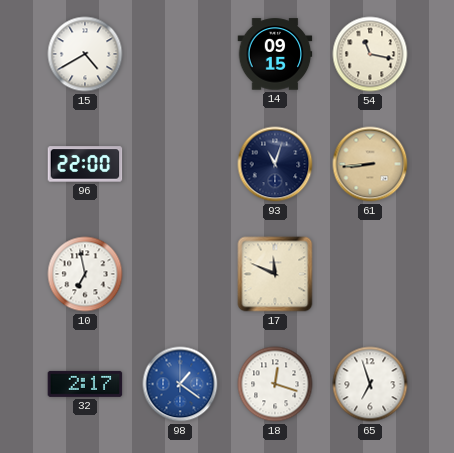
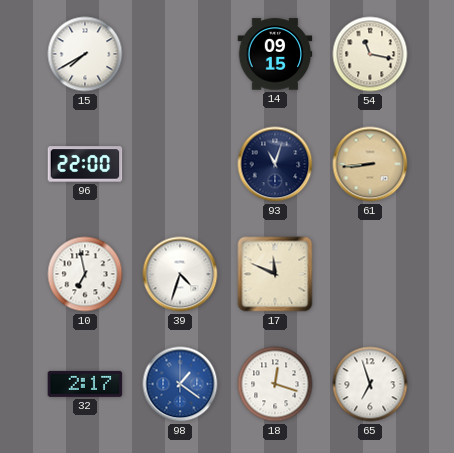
15: 4:40 -> 7:40 (85, 54)
39: none -> 4:33 (180, 274)
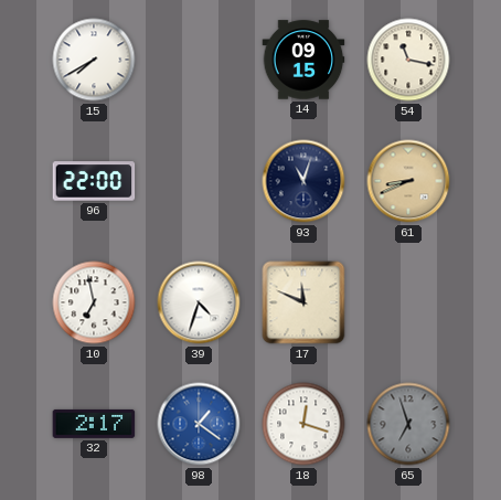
61: 8:44 -> 8:41 (408, 181)
65 dial: white -> grey (408, 424)
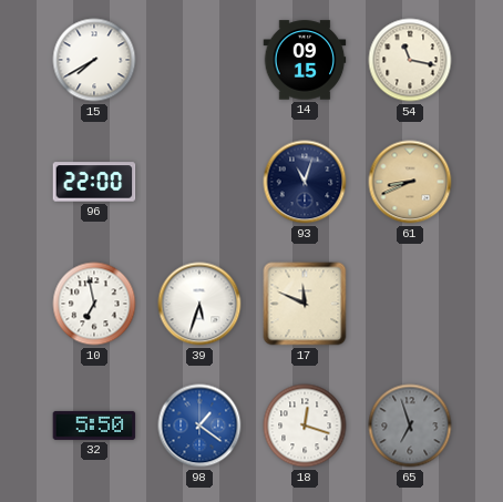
39: 4:33 -> 5:33 (199, 304)
32: 2:17 -> 5:50 (94, 426)
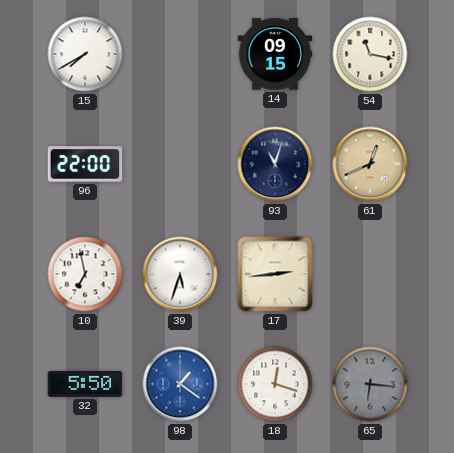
61: 8:41 -> 12:41 (370, 164)
17: 11:49 -> 2:44 (275, 274)
65: 6:57 -> 6:16 (370, 384)
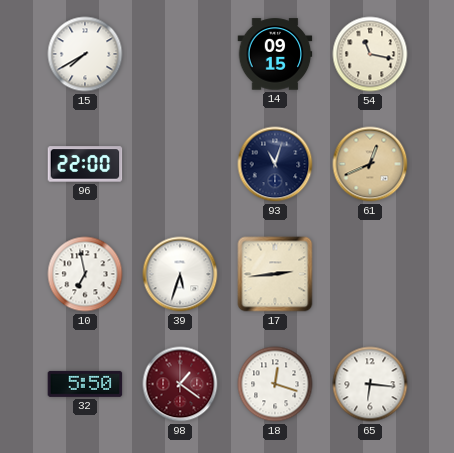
98 dial: blue -> burgundy (180, 384)
65 dial: grey -> white (370, 384)
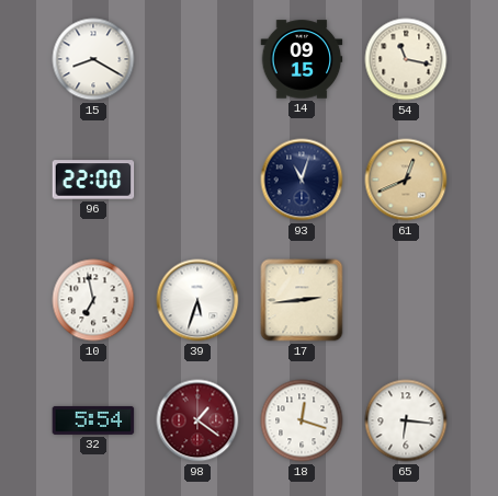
15: 7:40 -> 8:20 (93, 59)
32: 5:50 -> 5:54 (93, 420)
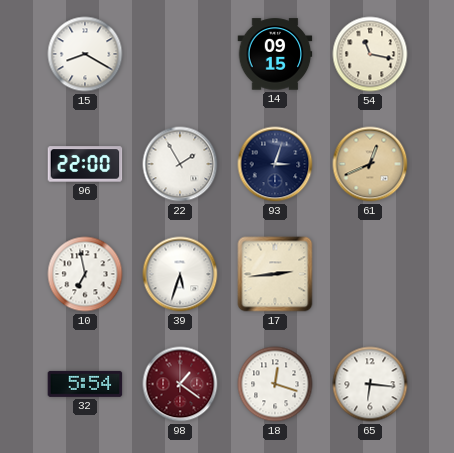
22: none -> 1:55 (180, 164)
93: 11:03 -> 3:03 (275, 164)
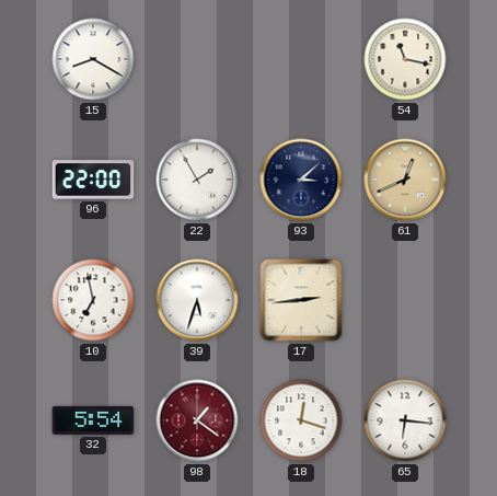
14: 09:15 -> none (275, 54)
93: 3:03 -> 3:08 (301, 180)
